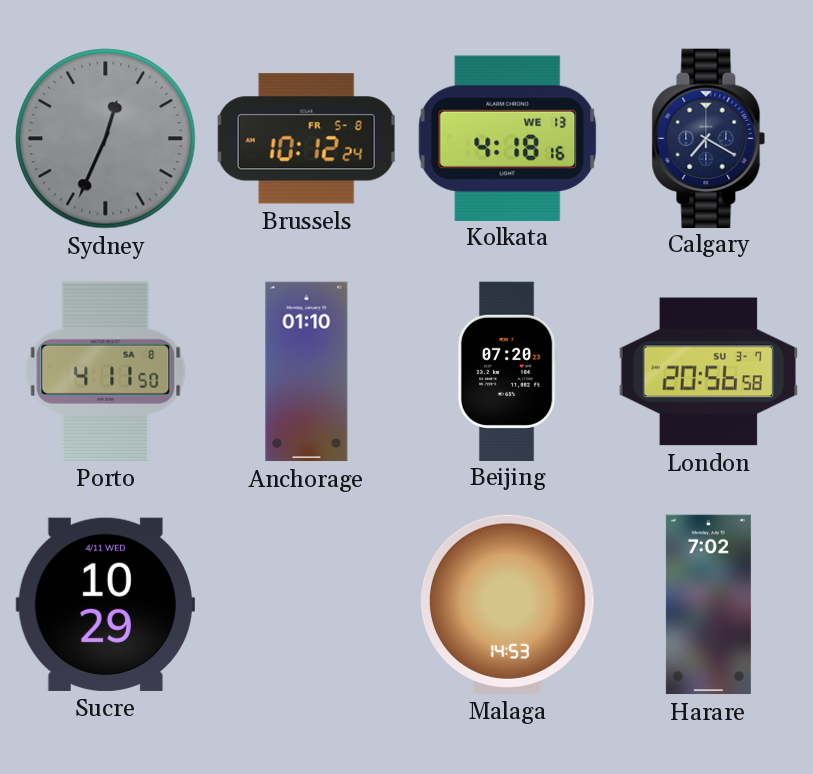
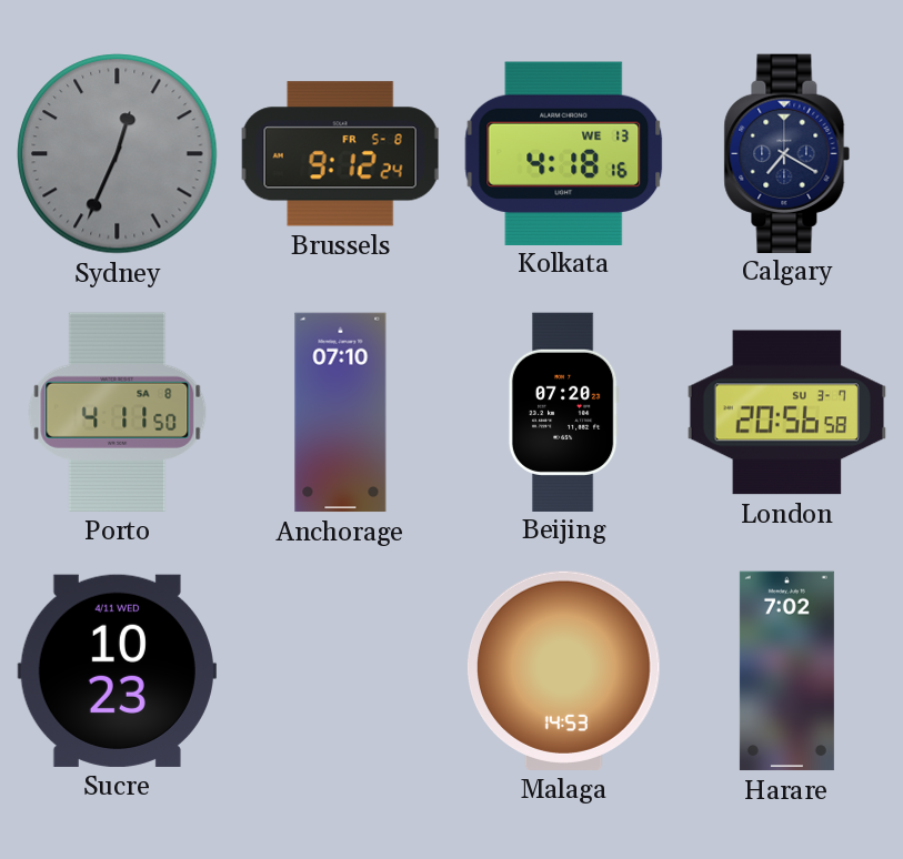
Brussels: 10:12 -> 9:12 (341, 154)
Anchorage: 01:10 -> 07:10 (341, 413)
Sucre: 10:29 -> 10:23 (117, 670)
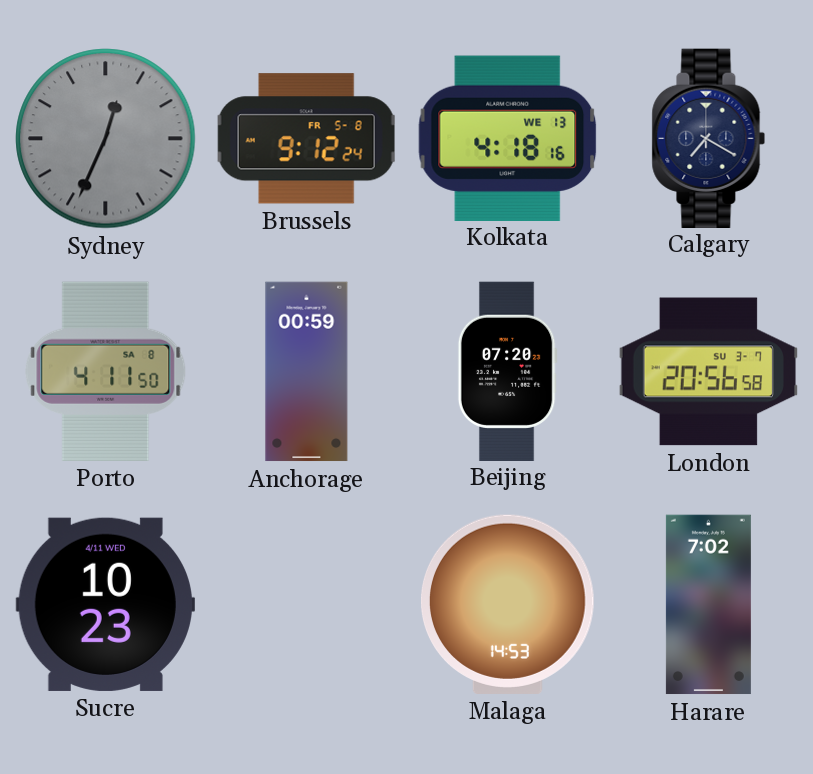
Anchorage: 07:10 -> 00:59 (307, 372)
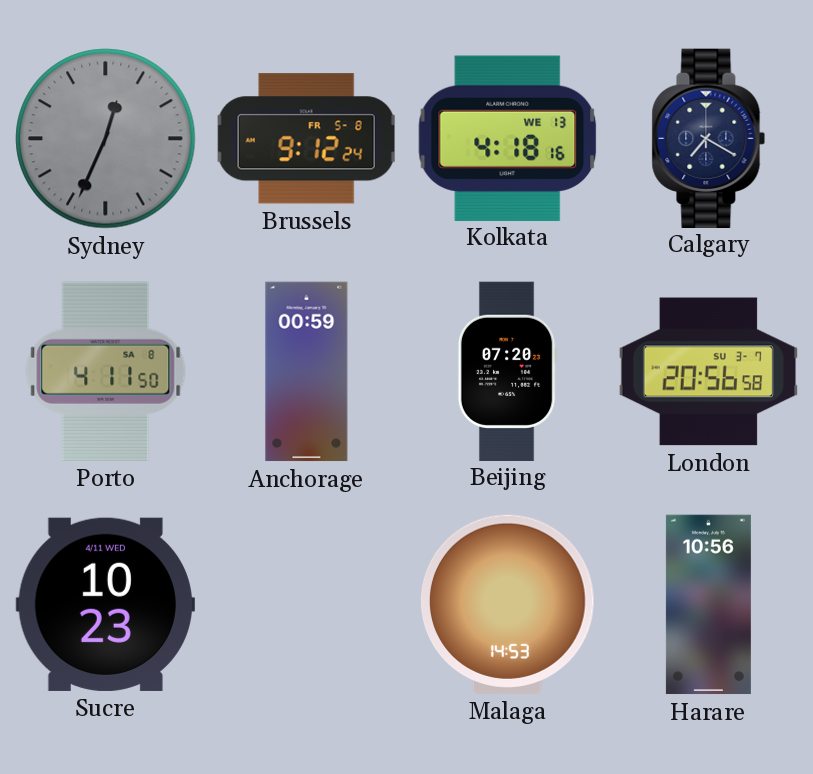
Harare: 7:02 -> 10:56 (708, 605)
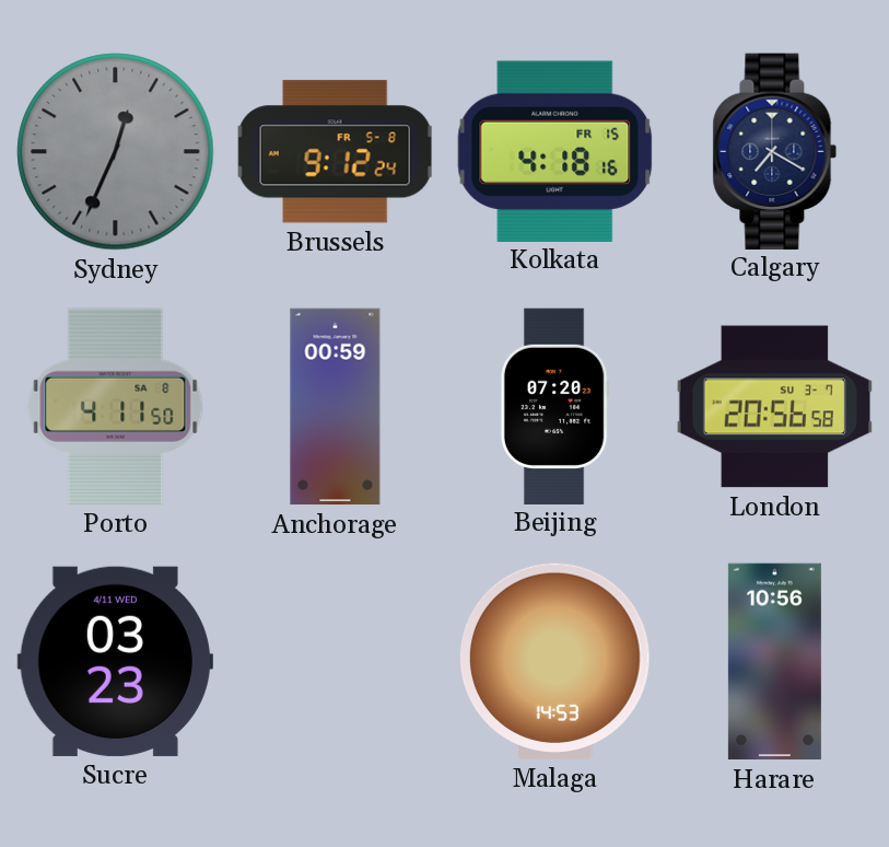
Kolkata date: WE 13 -> FR 15 (555, 151)
Sucre: 10:23 -> 03:23 (115, 661)
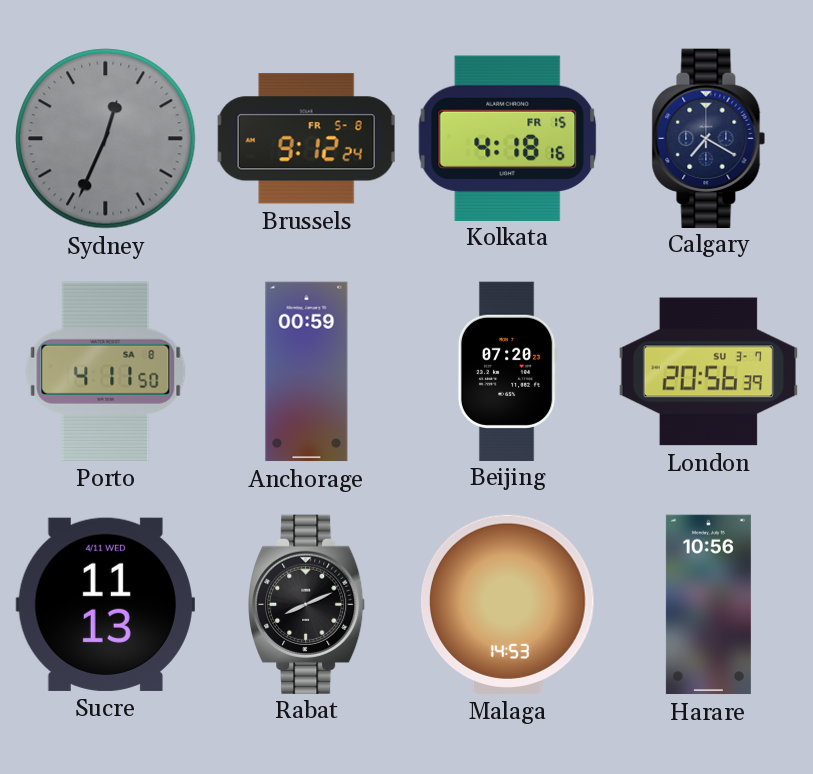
London: 20:56:58 -> 20:56:39 (708, 372)
Sucre: 03:23 -> 11:13 (105, 604)
Rabat: none -> 8:11 (307, 604)
